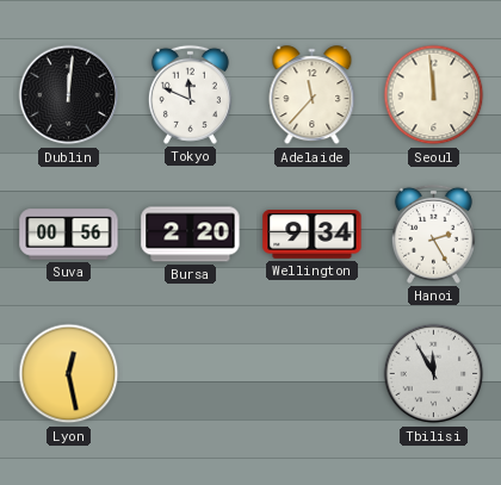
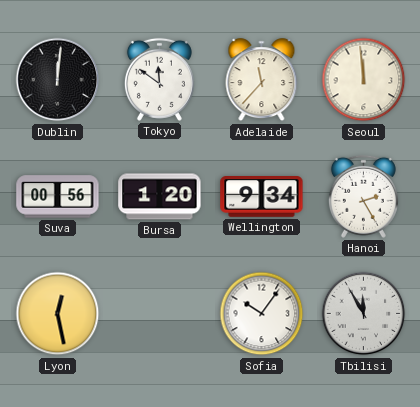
Tokyo: 11:49 -> 11:51 (159, 79)
Bursa: 2:20 -> 1:20 (160, 197)
Sofia: none -> 10:06 (262, 314)
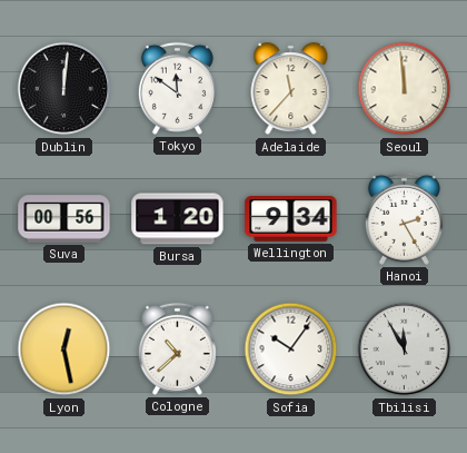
Cologne: none -> 10:38 (177, 348)
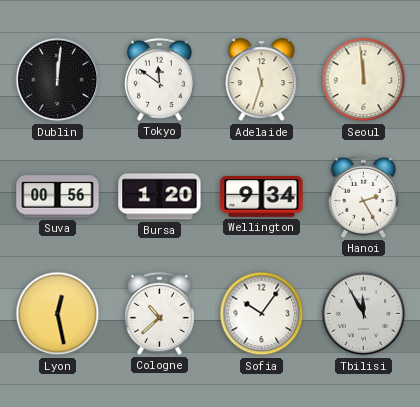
Adelaide: 11:37 -> 11:33 (262, 80)
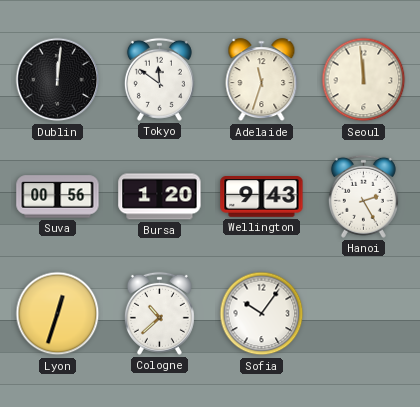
Wellington: 9:34 -> 9:43 (262, 197)
Lyon: 12:28 -> 12:33 (58, 314)
Tbilisi: 11:55 -> none (364, 314)
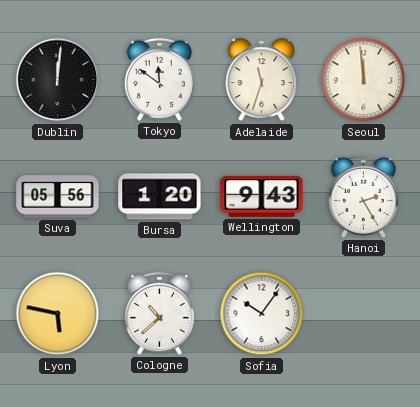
Suva: 00:56 -> 05:56 (58, 197)
Lyon: 12:33 -> 5:47 (58, 314)
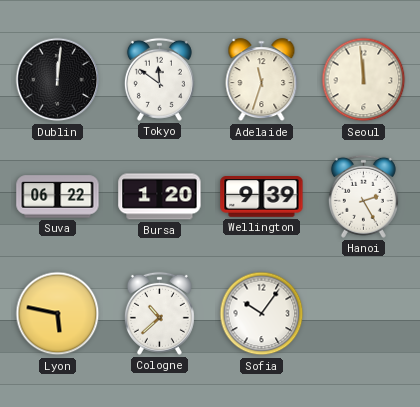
Suva: 05:56 -> 06:22 (58, 197)
Wellington: 9:43 -> 9:39 (262, 197)
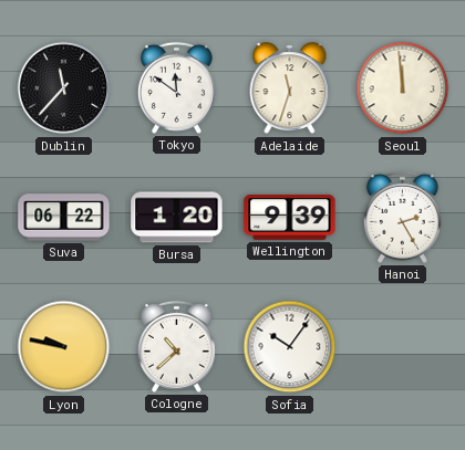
Dublin: 12:01 -> 11:37 (64, 88)
Lyon: 5:47 -> 9:47 (64, 347)
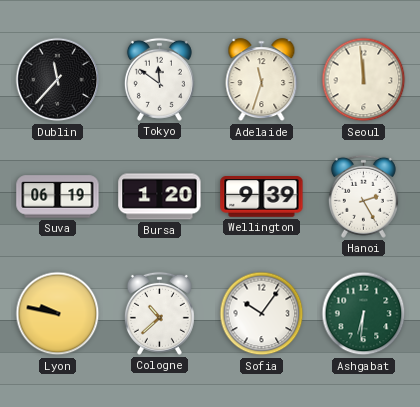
Suva: 06:22 -> 06:19 (58, 197)
Ashgabat: none -> 6:31 (364, 314)
